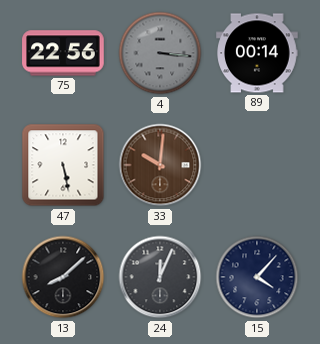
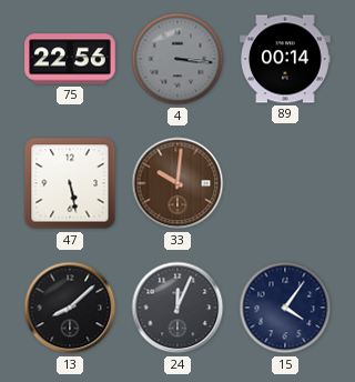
15: 4:07 -> 4:06 (285, 308)
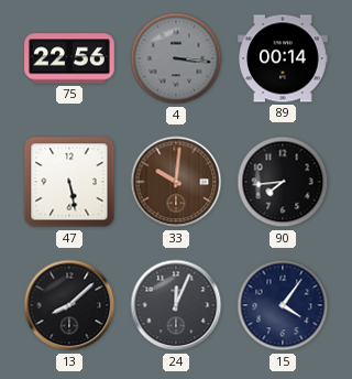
90: none -> 7:44 (283, 182)
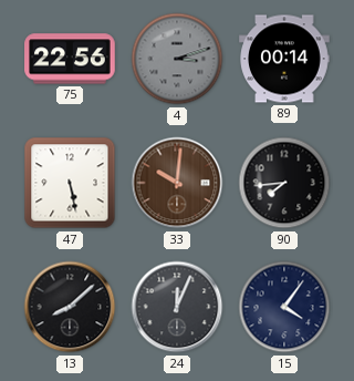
4: 3:16 -> 3:12 (177, 59)
